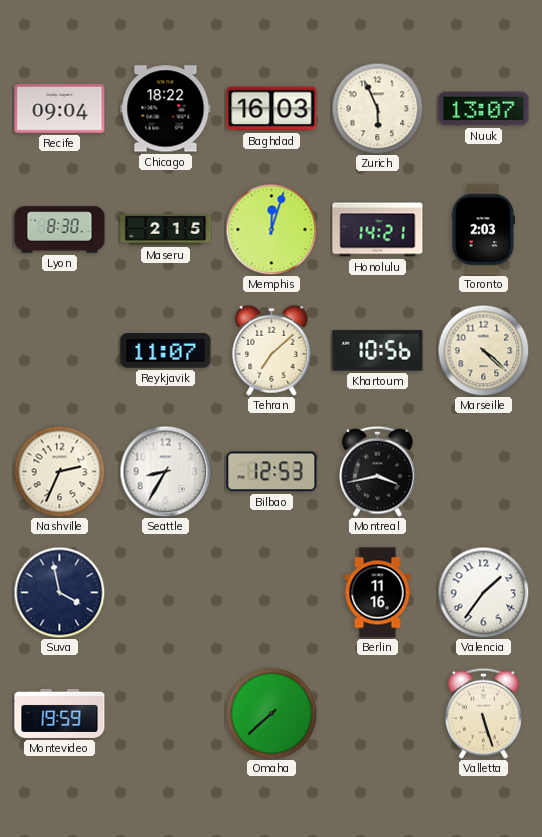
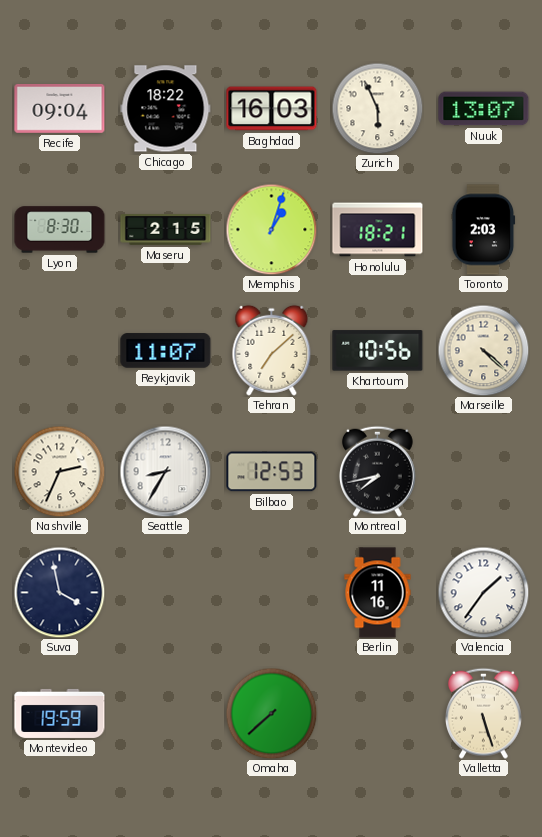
Memphis: 12:03 -> 1:03 (271, 229)
Honolulu: 14:21 -> 18:21 (378, 230)
Montreal: 3:43 -> 7:43 (378, 471)
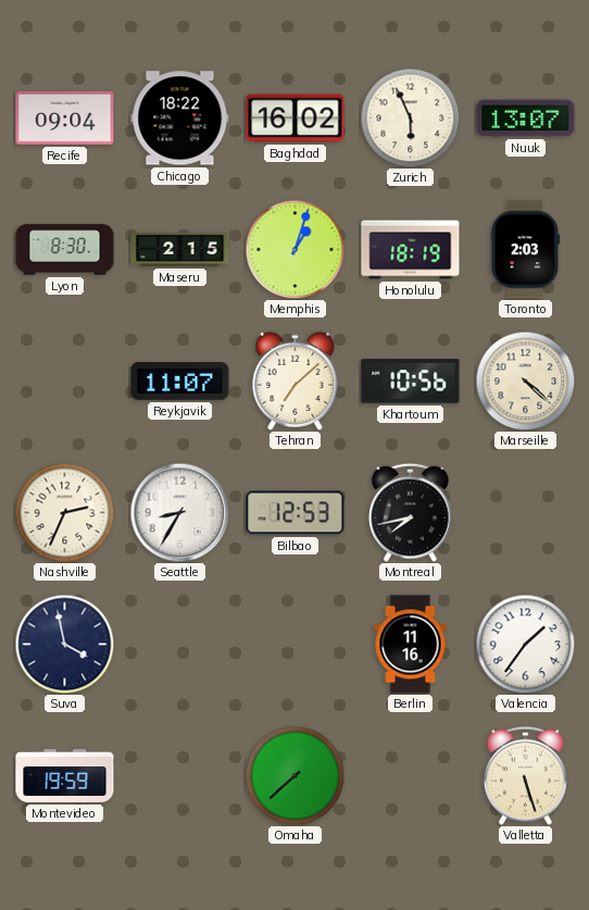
Baghdad: 16:03 -> 16:02 (296, 119)
Honolulu: 18:21 -> 18:19 (411, 250)
